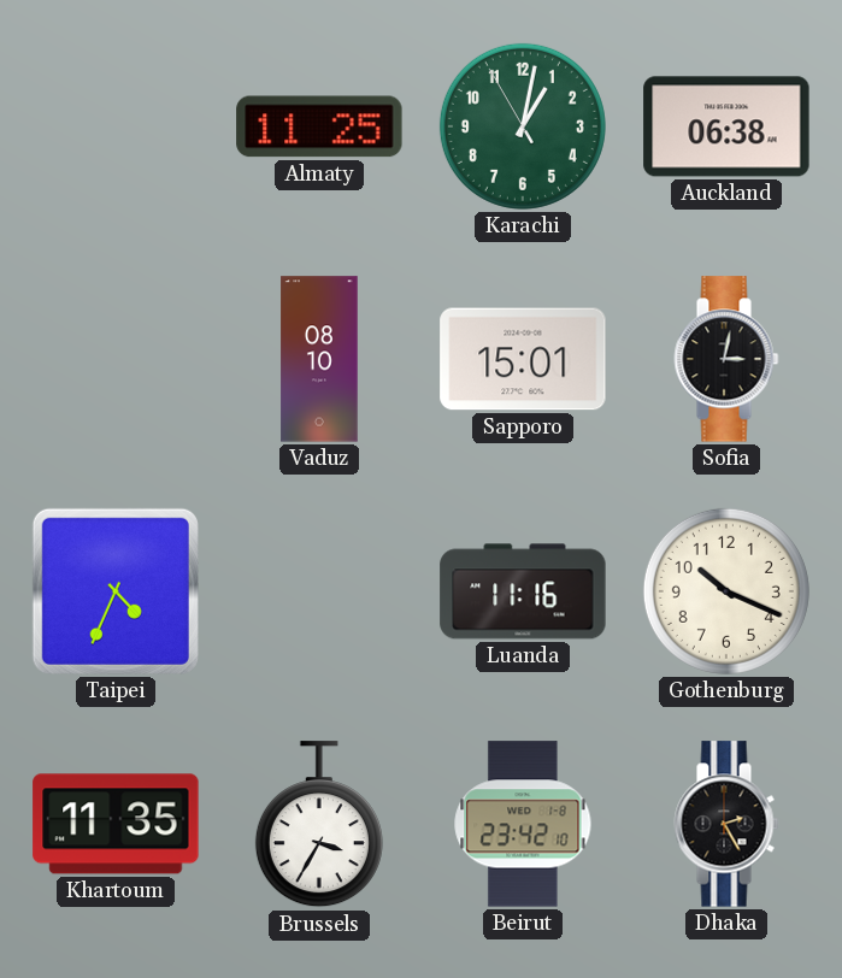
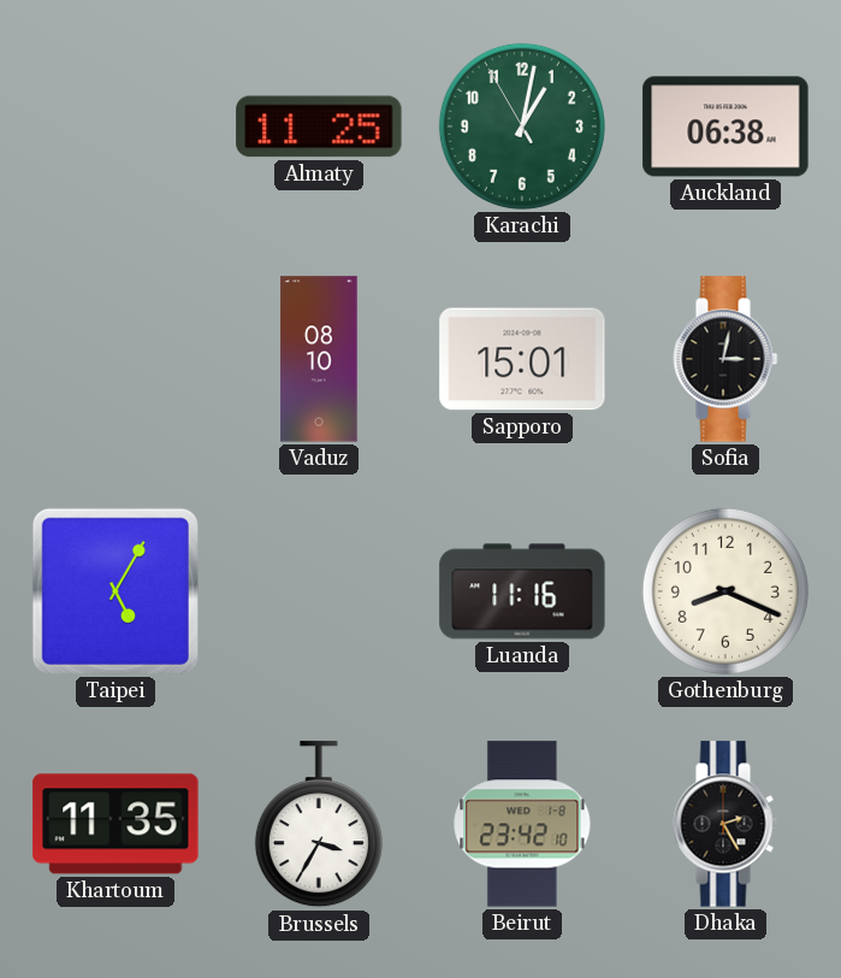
Taipei: 4:34 -> 5:05 (116, 591)
Gothenburg: 10:19 -> 8:19 (725, 591)
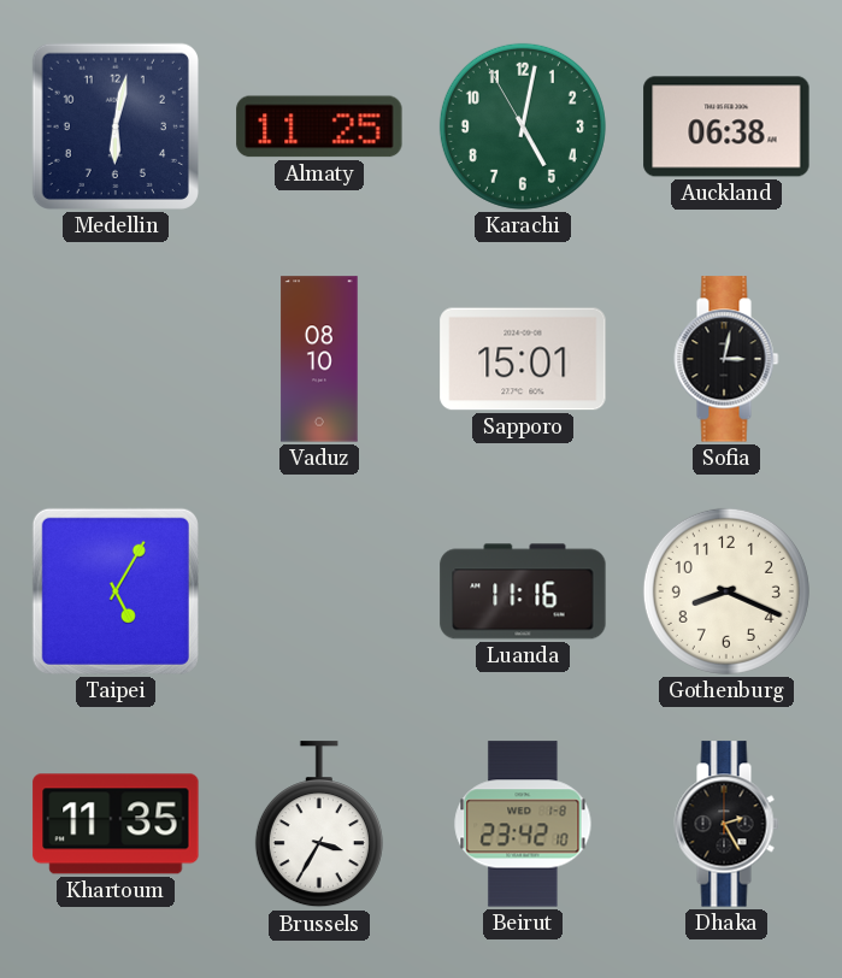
Medellin: none -> 6:02 (116, 126)
Karachi: 1:01 -> 5:01 (523, 126)
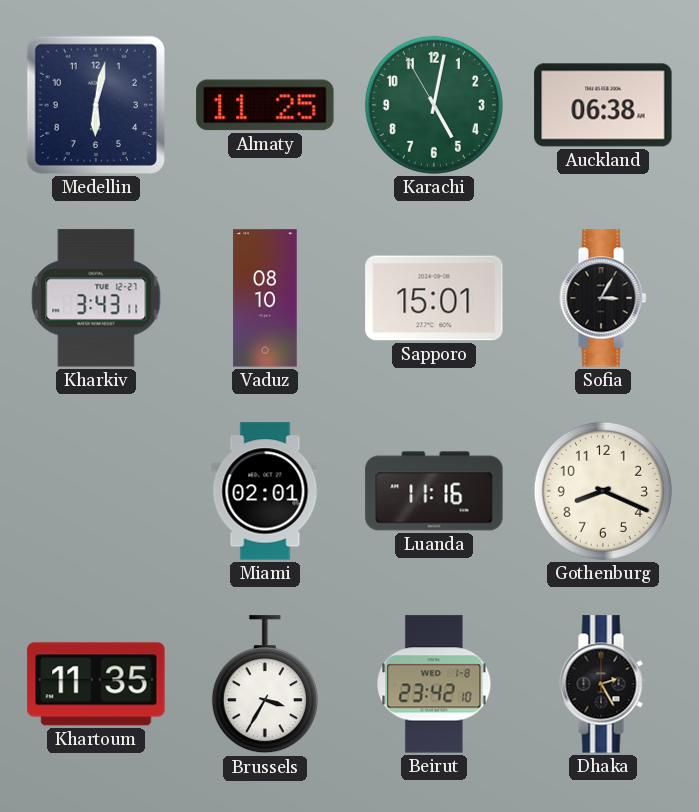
Kharkiv: none -> 3:43 (96, 298)
Sofia: 3:02 -> 3:05 (603, 298)
Taipei: 5:05 -> none (116, 591)
Miami: none -> 02:01 (265, 491)
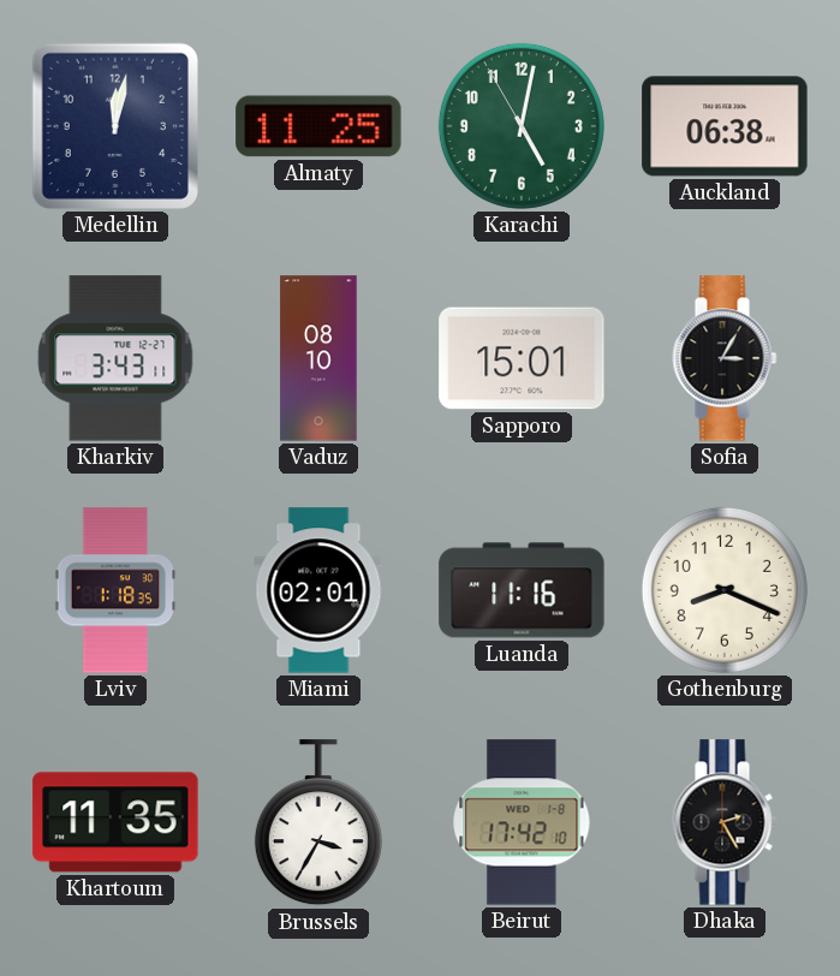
Medellin: 6:02 -> 12:02 (115, 126)
Lviv: none -> 1:18 (115, 590)
Beirut: 23:42 -> 17:42 (522, 822)
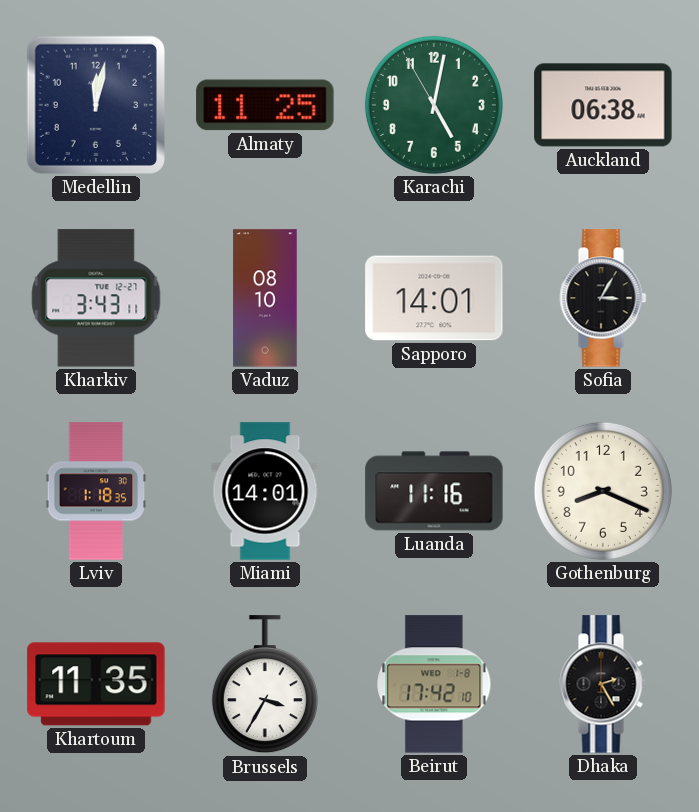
Sapporo: 15:01 -> 14:01 (434, 298)
Miami: 02:01 -> 14:01 (265, 491)
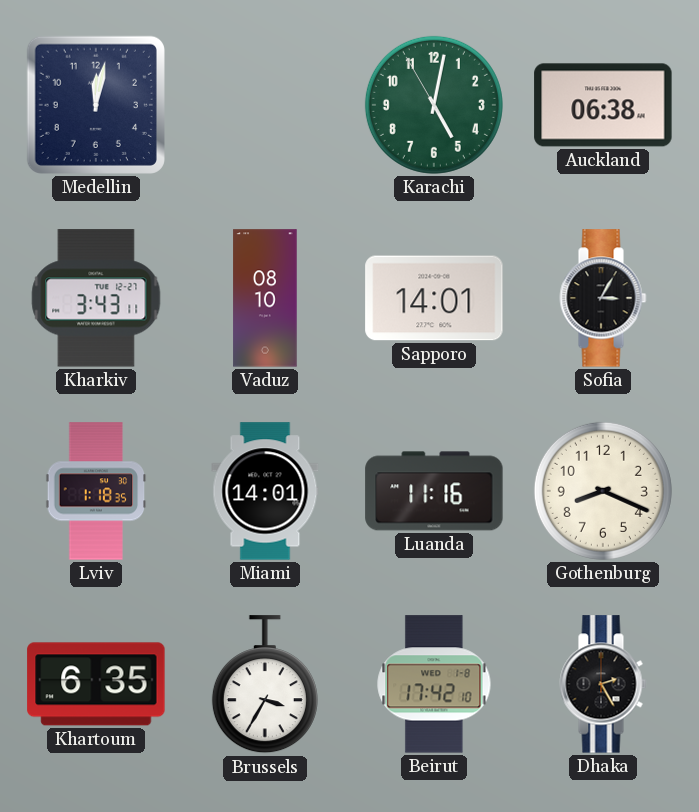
Almaty: 11:25 -> none (265, 105)
Khartoum: 11:35 -> 6:35 (96, 684)
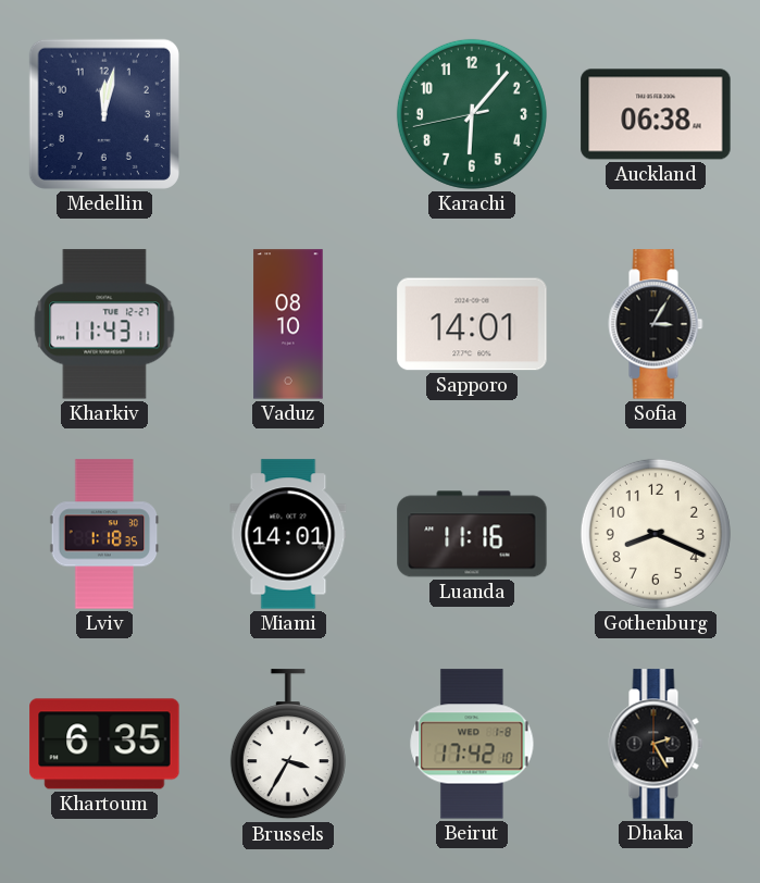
Karachi: 5:01 -> 6:06 (472, 114)
Kharkiv: 3:43 -> 11:43 (104, 324)
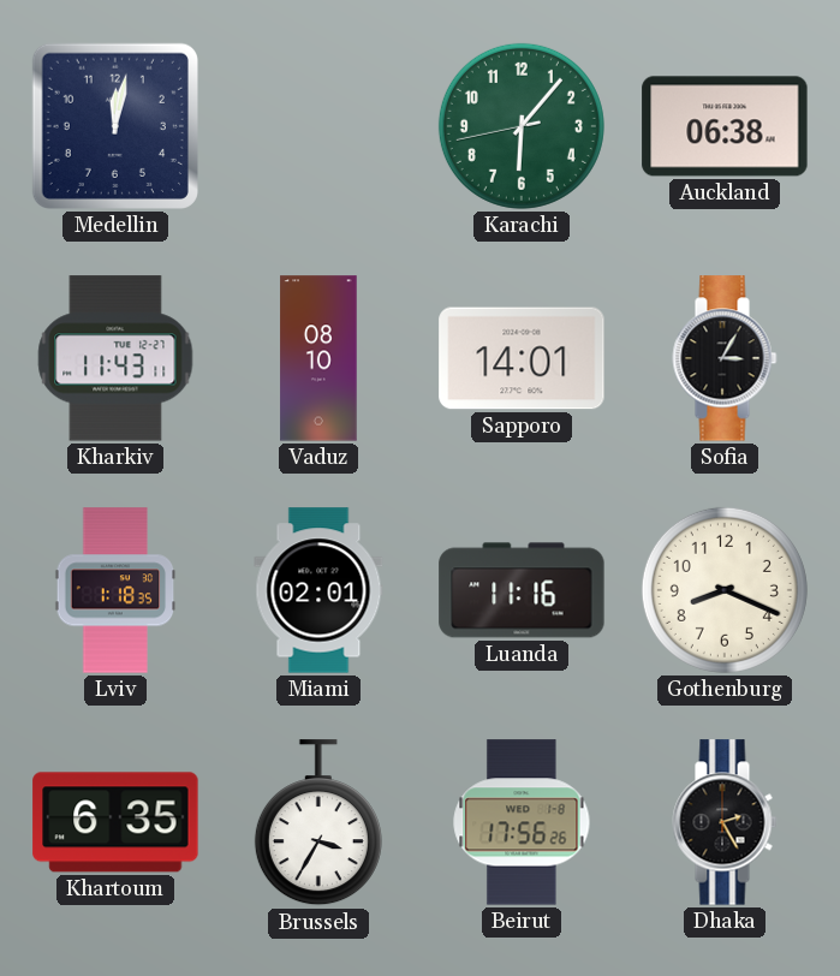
Miami: 14:01 -> 02:01 (318, 590)
Beirut: 17:42 -> 17:56 (522, 822)
